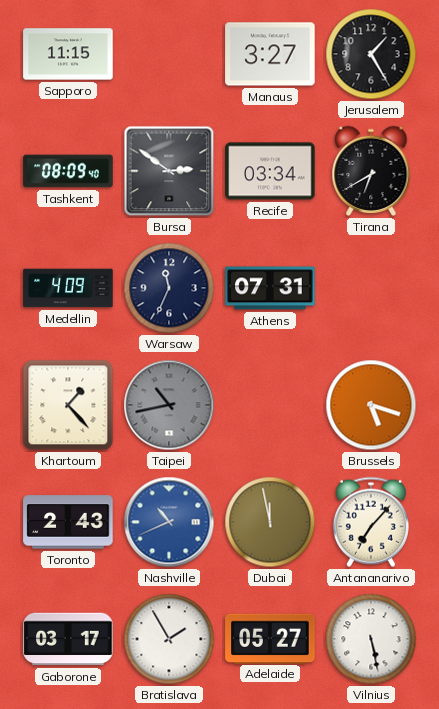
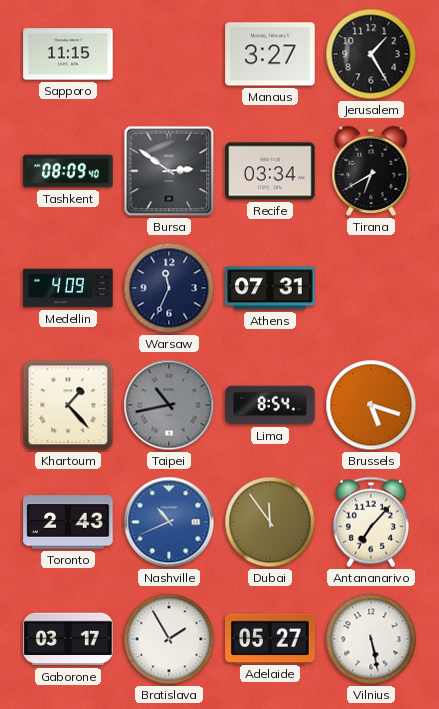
Lima: none -> 8:54 (270, 405)
Dubai: 11:58 -> 11:54 (270, 522)
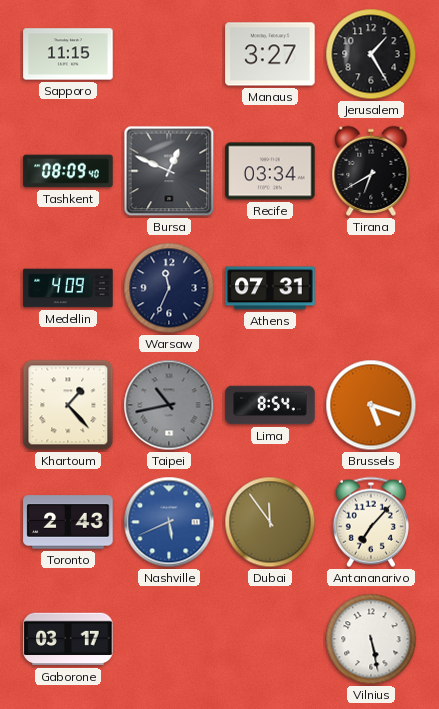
Bursa: 2:51 -> 12:49 (169, 171)
Nashville: 10:41 -> 5:41 (169, 522)
Bratislava: 1:55 -> none (169, 639)
Adelaide: 05:27 -> none (270, 638)
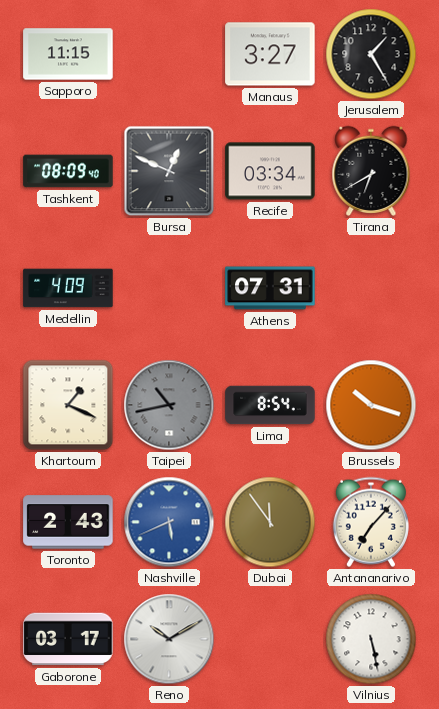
Warsaw: 11:34 -> none (169, 288)
Khartoum: 1:23 -> 1:19 (68, 405)
Brussels: 5:18 -> 10:18 (371, 405)
Reno: none -> 10:10 (169, 639)
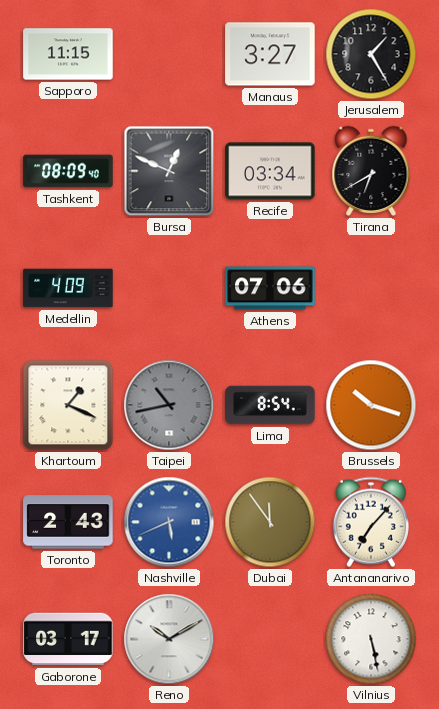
Athens: 07:31 -> 07:06 (270, 288)
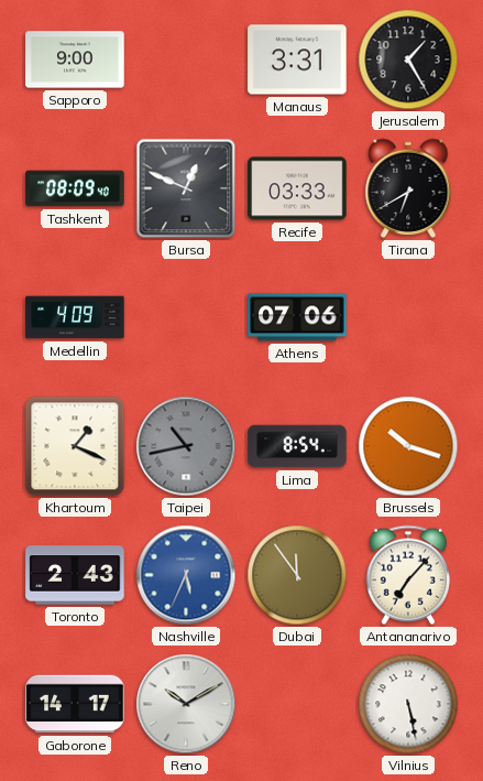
Sapporo: 11:15 -> 9:00 (75, 59)
Manaus: 3:27 -> 3:31 (297, 59)
Recife: 03:34 -> 03:33 (297, 188)
Nashville: 5:41 -> 5:34 (186, 575)
Gaborone: 03:17 -> 14:17 (75, 704)
